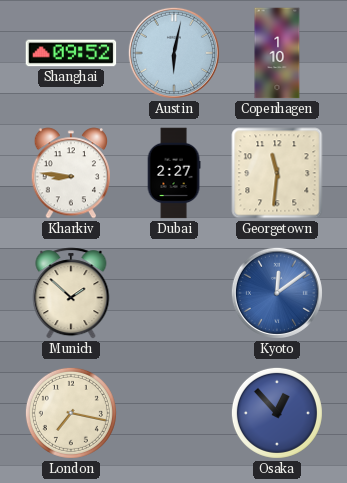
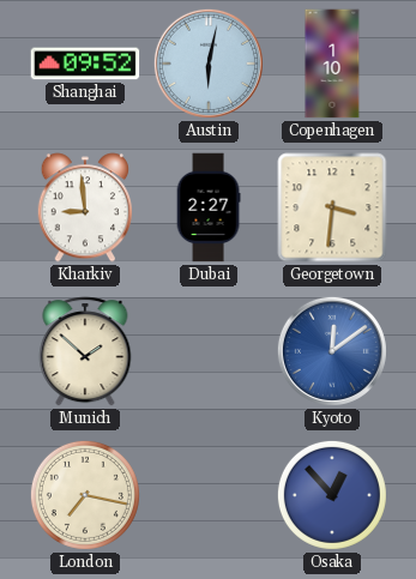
Kharkiv: 8:46 -> 8:59 (84, 207)
Georgetown: 11:31 -> 3:31 (332, 207)
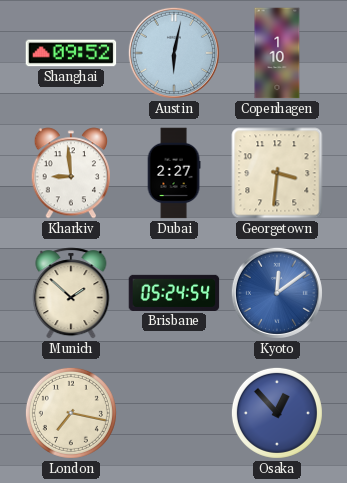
Brisbane: none -> 05:24 (174, 293)
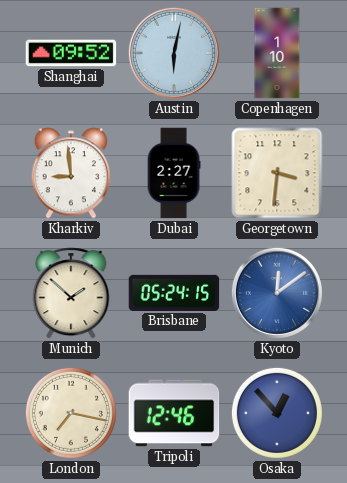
Brisbane: 05:24:54 -> 05:24:15 (174, 293)
Tripoli: none -> 12:46 (174, 413)
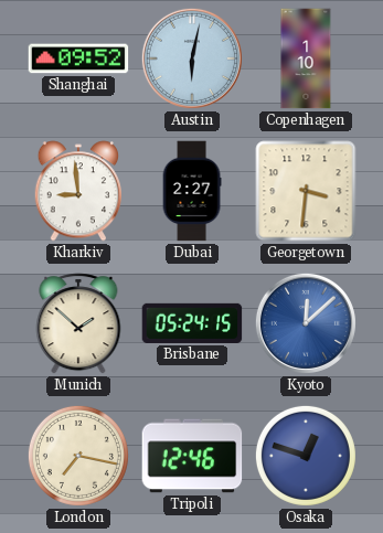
Kyoto: 12:09 -> 12:08 (306, 323)
Osaka: 12:53 -> 12:48 (306, 456)
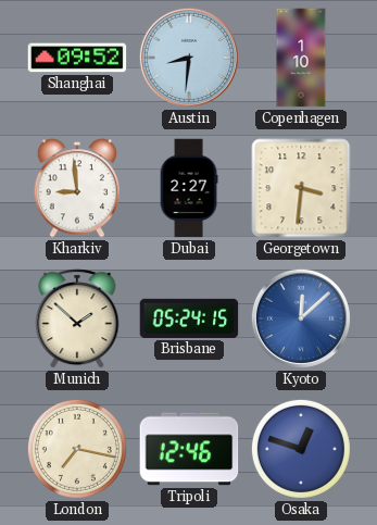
Austin: 6:02 -> 8:31 (189, 58)
